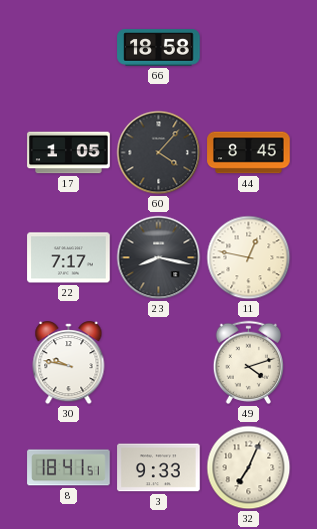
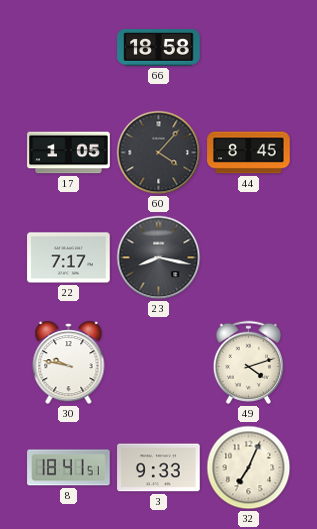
11: 12:47 -> none (249, 258)
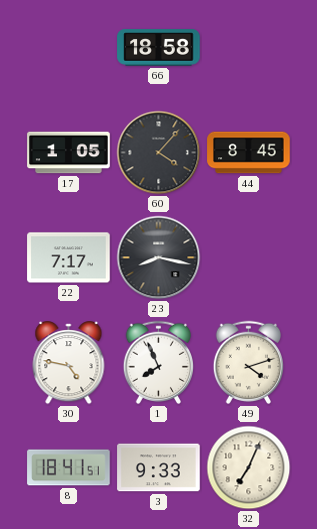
30: 9:47 -> 4:47 (69, 364)
1: none -> 7:56 (158, 362)
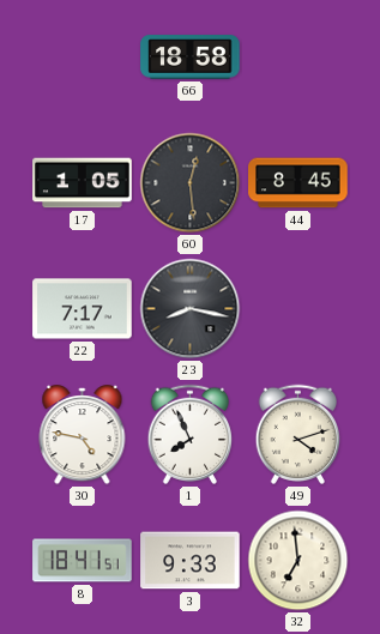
60: 4:07 -> 12:29 (191, 183)
32: 7:04 -> 6:59 (298, 561)
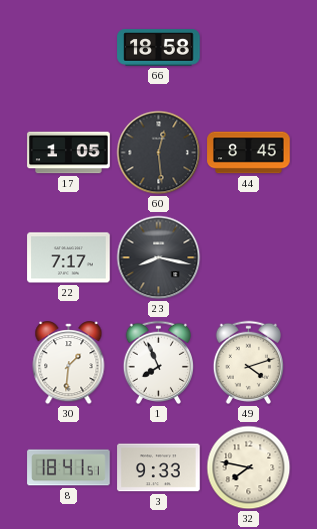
30: 4:47 -> 1:31 (69, 364)
32: 6:59 -> 7:47 (249, 468)
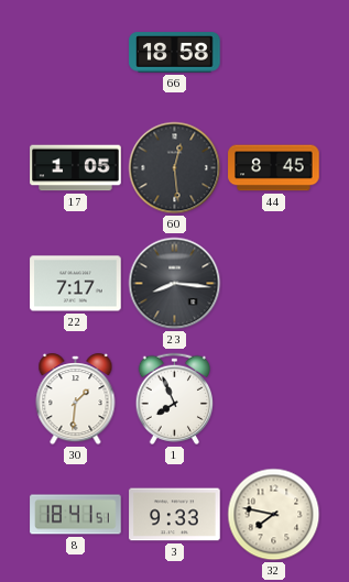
23: 8:17 -> 8:16 (175, 284)
49: 4:12 -> none (248, 362)
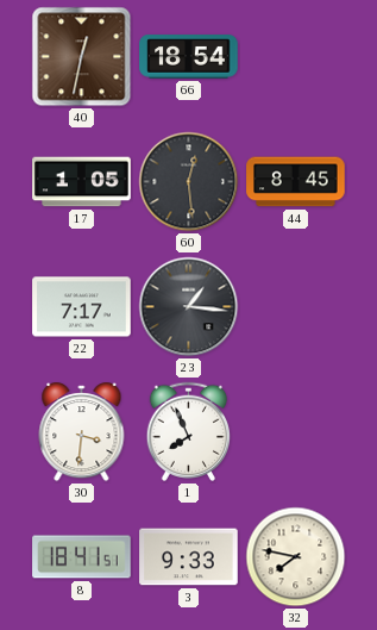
40: none -> 12:32 (82, 57)
66: 18:58 -> 18:54 (189, 57)
23: 8:16 -> 1:16 (189, 307)
30: 1:31 -> 3:31 (82, 433)
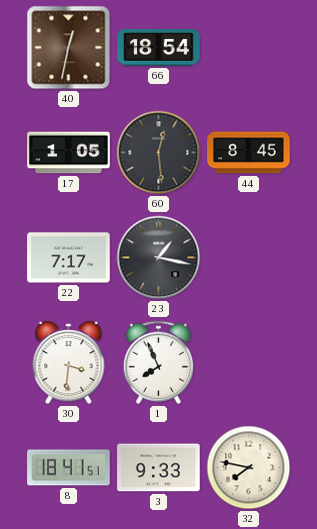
23: 1:16 -> 1:17 (159, 258)
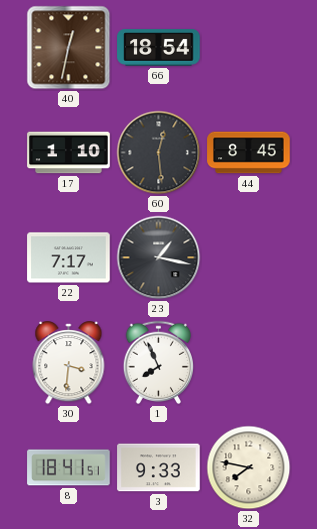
17: 1:05 -> 1:10 (69, 153)
